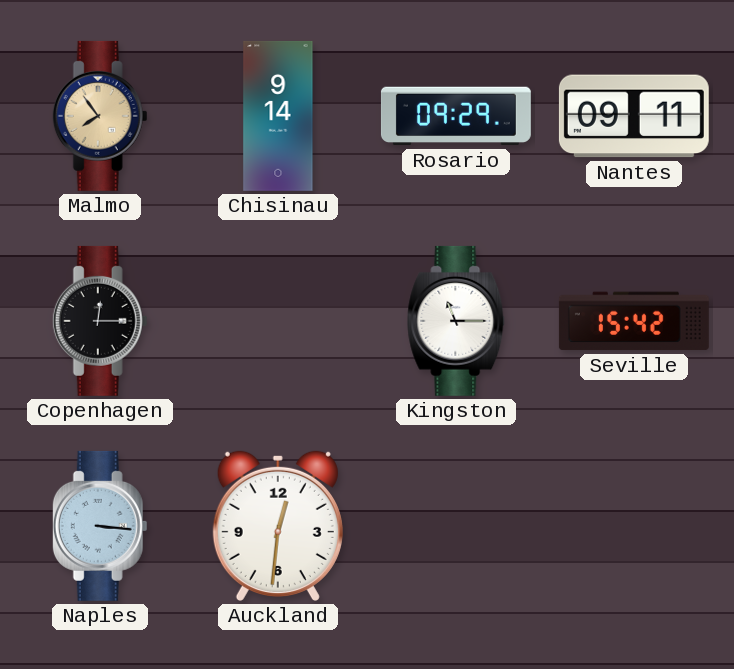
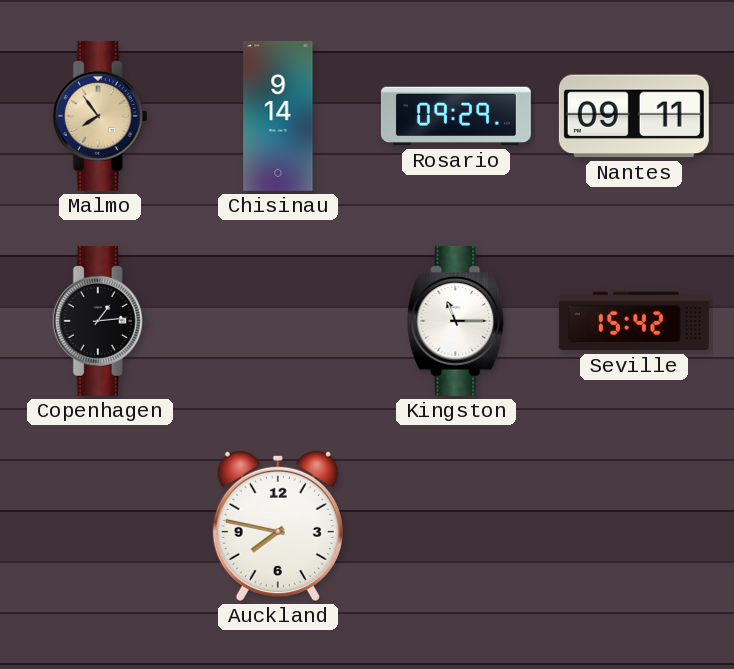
Copenhagen: 12:15 -> 1:14 (100, 321)
Naples: 3:16 -> none (100, 526)
Auckland: 12:31 -> 7:47 (278, 526)
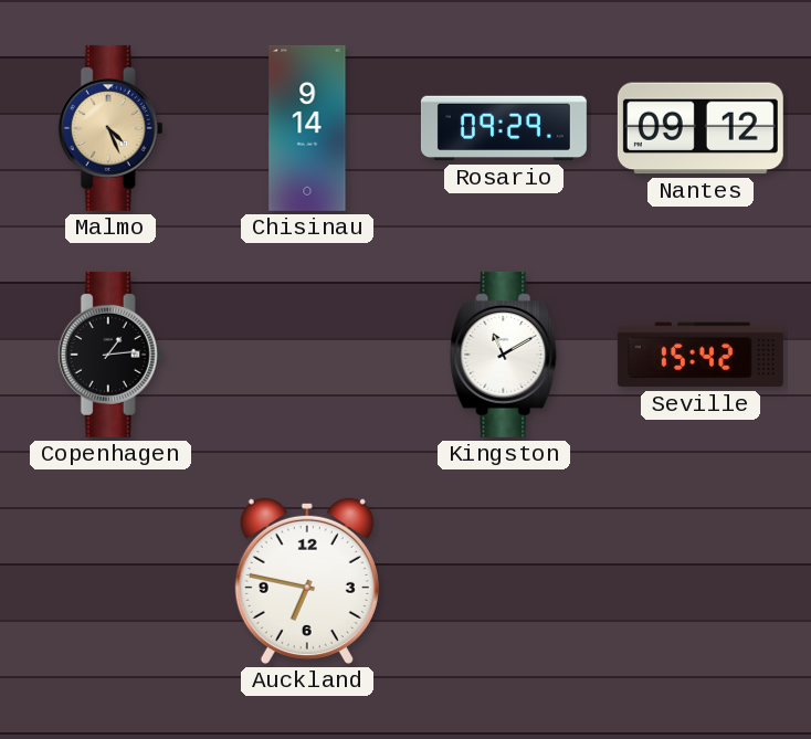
Malmo: 7:54 -> 4:26 (110, 128)
Nantes: 09:11 -> 09:12 (701, 128)
Kingston: 11:15 -> 11:10 (504, 355)
Auckland: 7:47 -> 6:47 (307, 581)
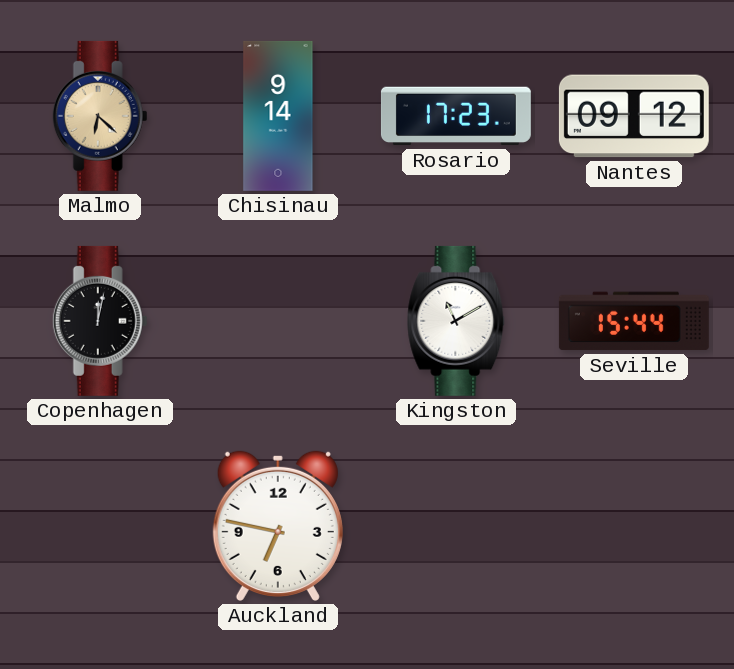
Malmo: 4:26 -> 6:22 (100, 116)
Rosario: 09:29 -> 17:23 (456, 116)
Copenhagen: 1:14 -> 12:02 (100, 321)
Seville: 15:42 -> 15:44 (634, 321)
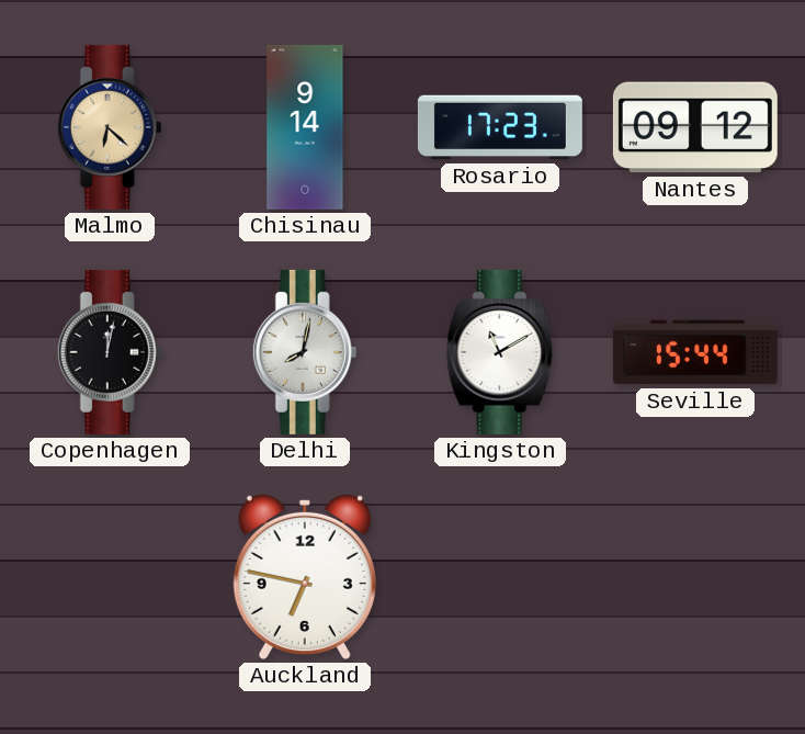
Delhi: none -> 8:02 (305, 352)
